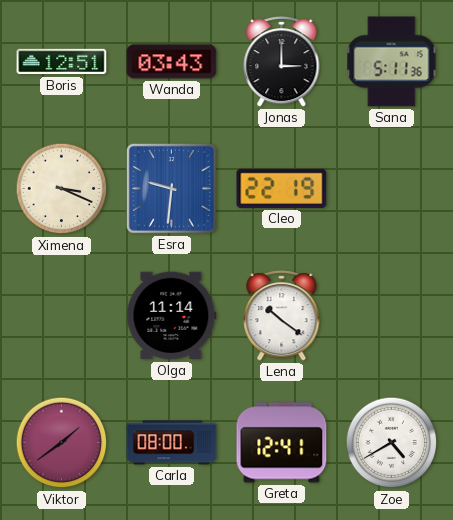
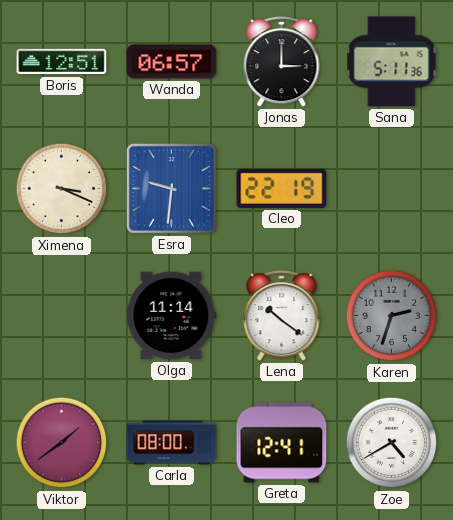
Wanda: 03:43 -> 06:57 (172, 62)
Karen: none -> 2:33 (392, 316)
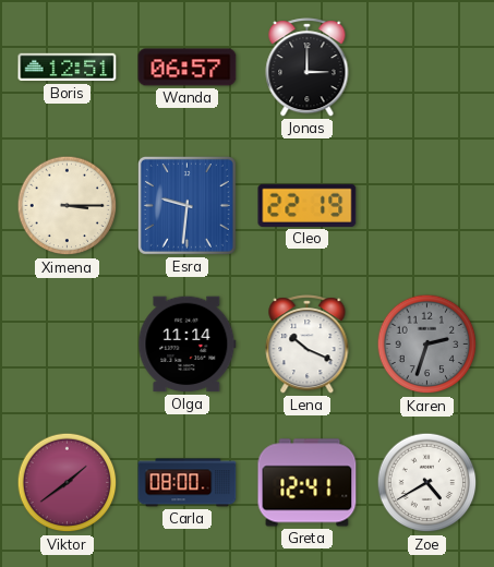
Sana: 5:11 -> none (392, 62)
Ximena: 3:19 -> 3:15 (68, 206)
Lena: 10:21 -> 10:19 (308, 345)
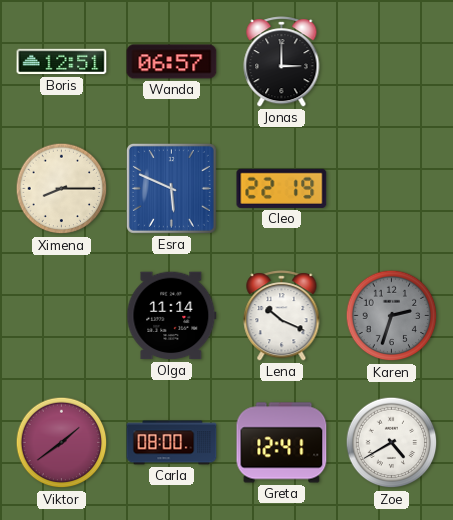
Ximena: 3:15 -> 8:15 (62, 189)
Esra: 9:31 -> 5:49 (171, 188)
